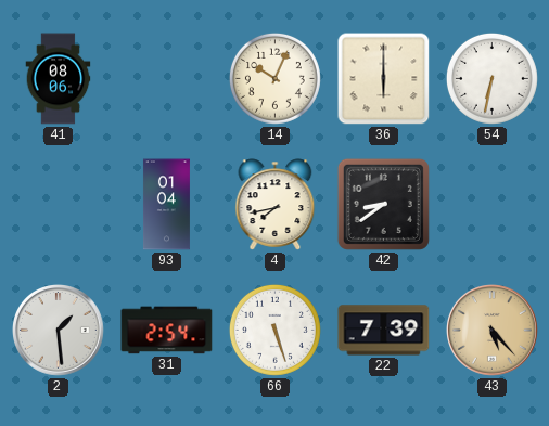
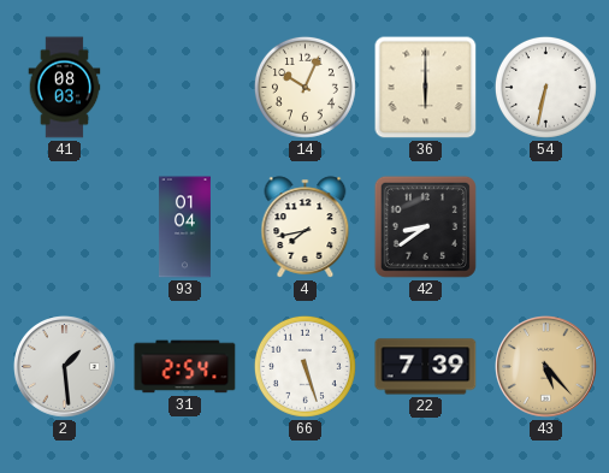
41: 08:06 -> 08:03 (65, 88)
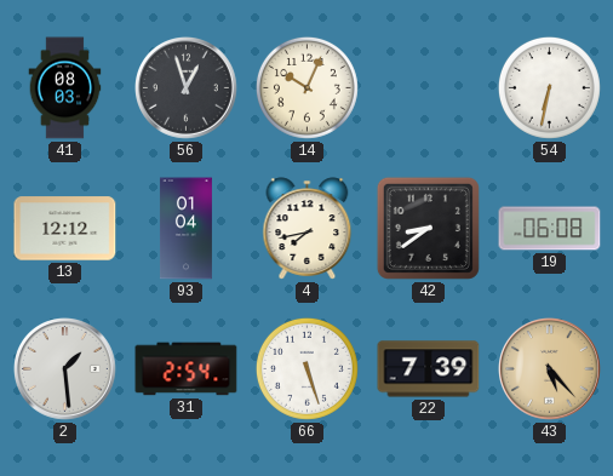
56: none -> 12:57 (187, 88)
36: 6:00 -> none (426, 88)
13: none -> 12:12 (65, 229)
19: none -> 06:08 (550, 229)
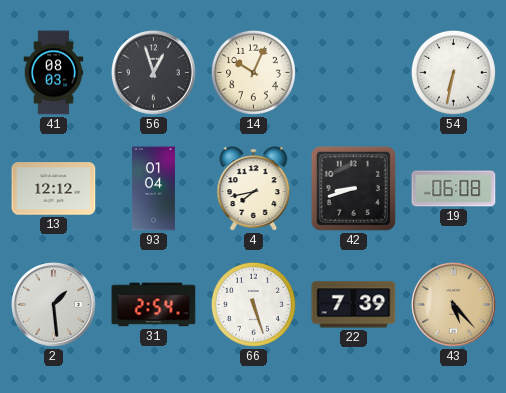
42: 8:39 -> 8:42 (353, 188)
